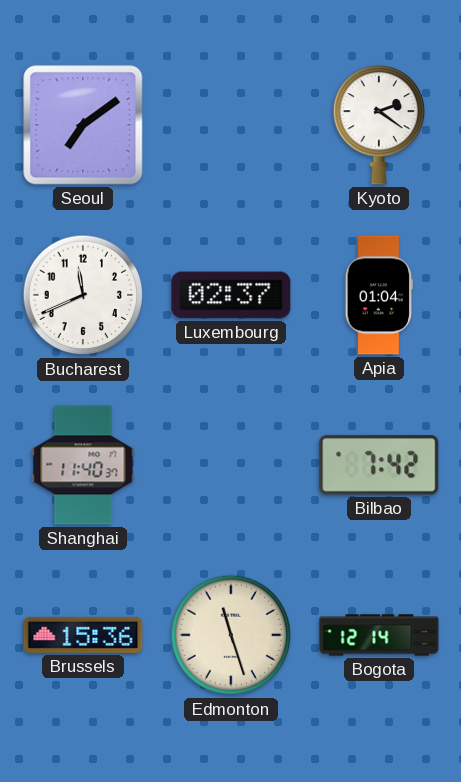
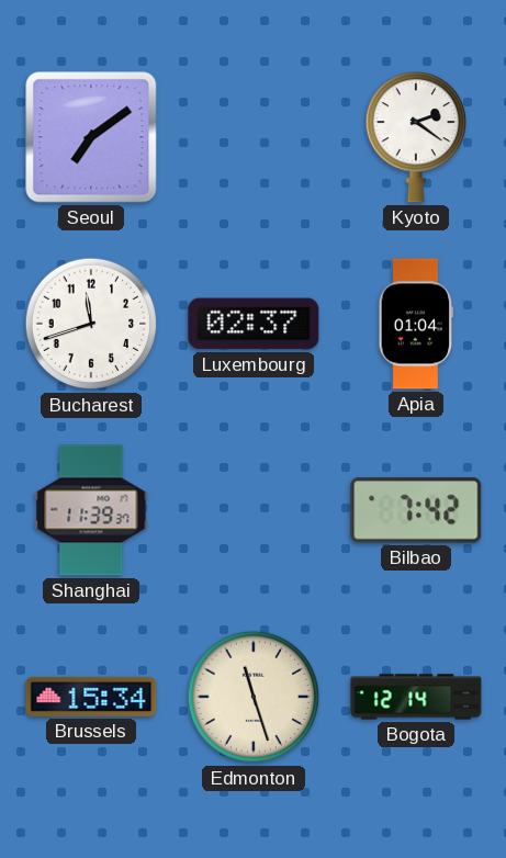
Bucharest: 11:41 -> 11:42 (91, 324)
Shanghai: 11:40 -> 11:39 (91, 510)
Brussels: 15:36 -> 15:34 (91, 697)
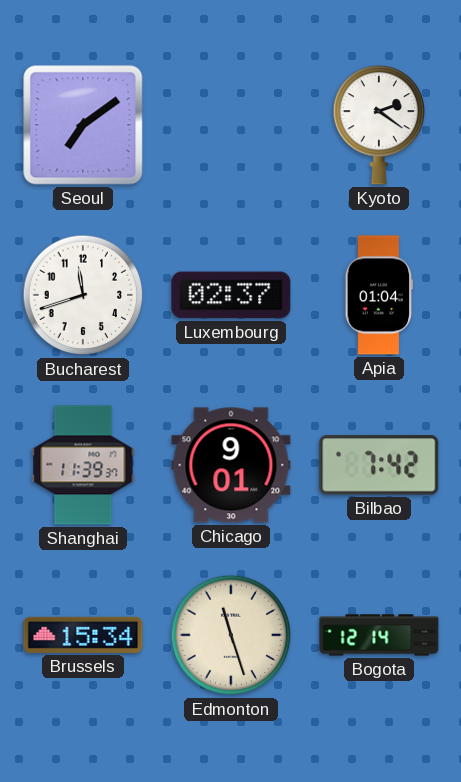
Chicago: none -> 9:01 (231, 465)
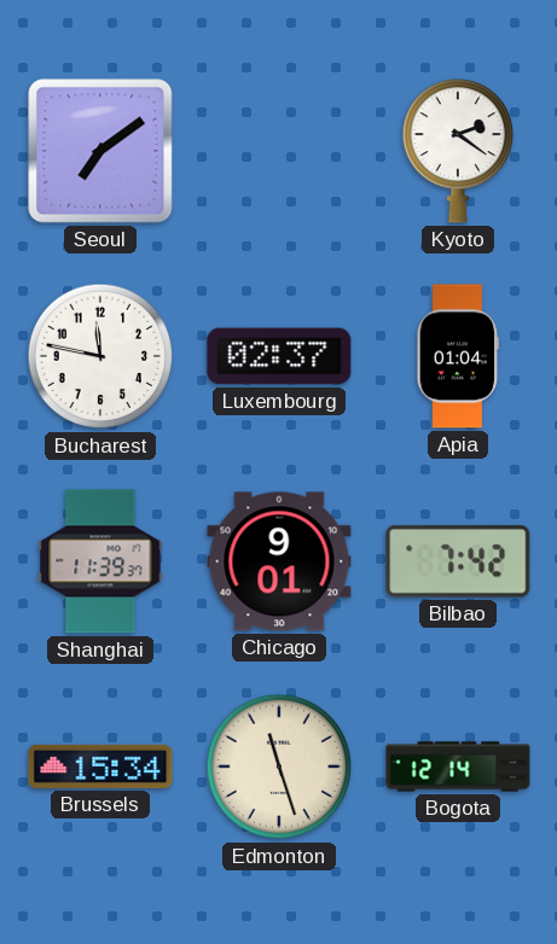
Bucharest: 11:42 -> 11:47 (100, 356)
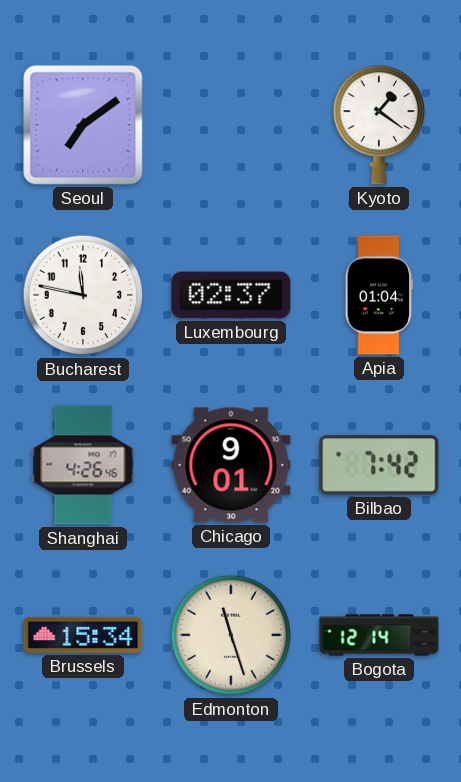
Kyoto: 2:21 -> 1:21 (378, 125)
Shanghai: 11:39 -> 4:26 (83, 465)
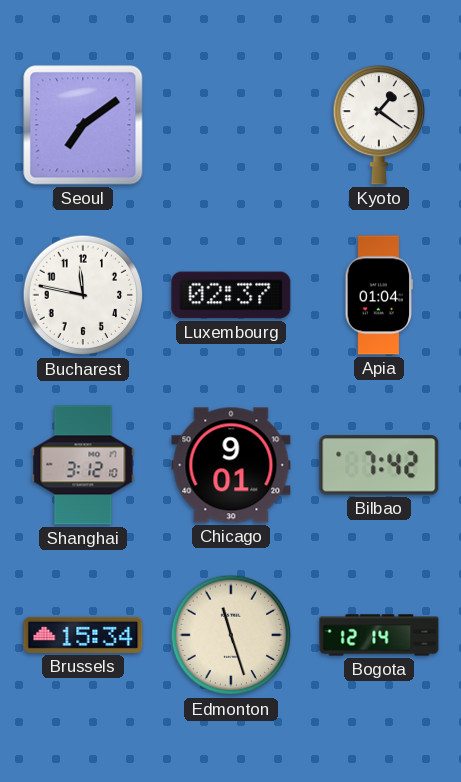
Shanghai: 4:26 -> 3:12 (83, 465)
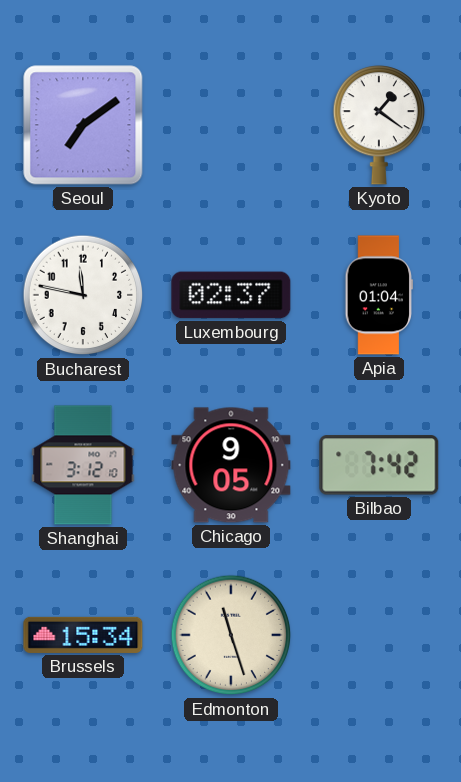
Chicago: 9:01 -> 9:05 (231, 465)
Bogota: 12:14 -> none (379, 635)
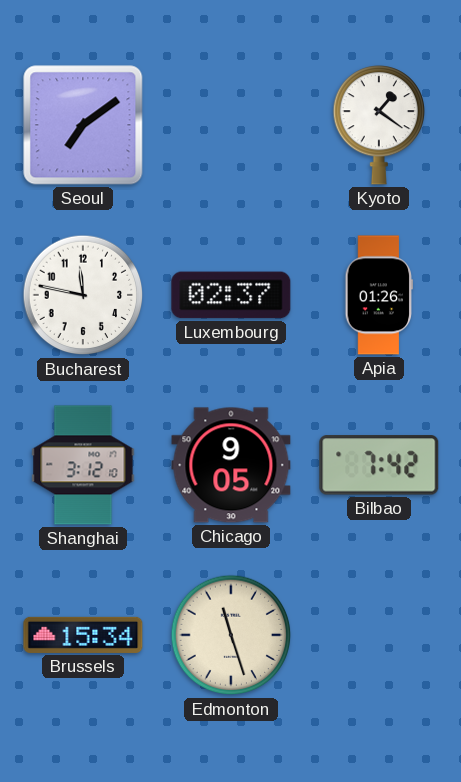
Apia: 01:04 -> 01:26 (379, 295)
